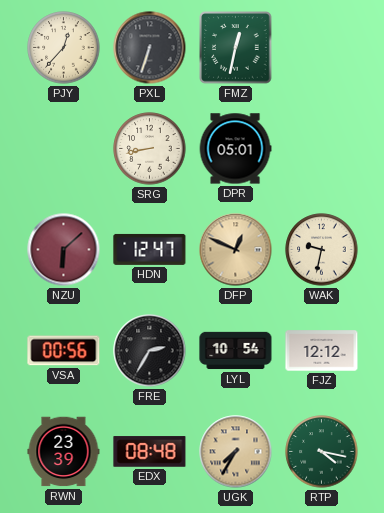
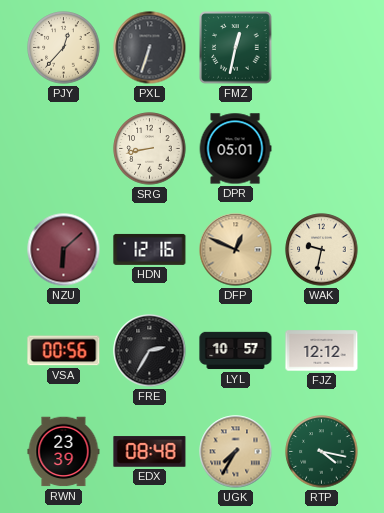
HDN: 12:47 -> 12:16 (150, 249)
LYL: 10:54 -> 10:57 (236, 351)
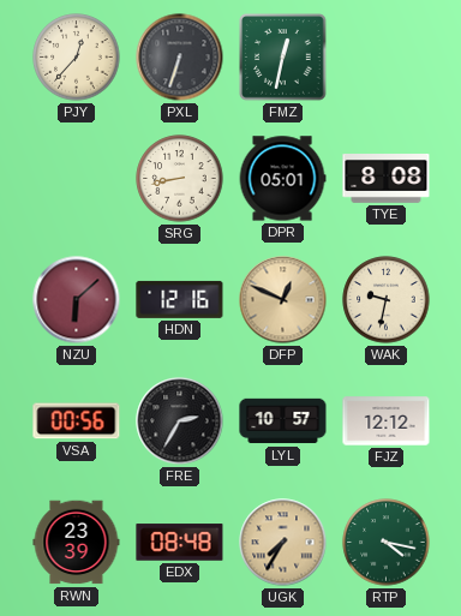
TYE: none -> 8:08 (387, 179)
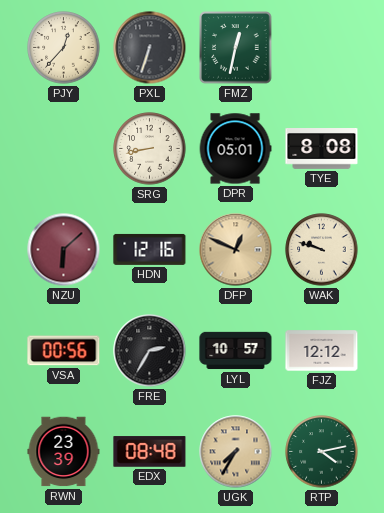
WAK: 9:32 -> 9:48 (322, 250)
RTP: 4:17 -> 4:13 (322, 452)
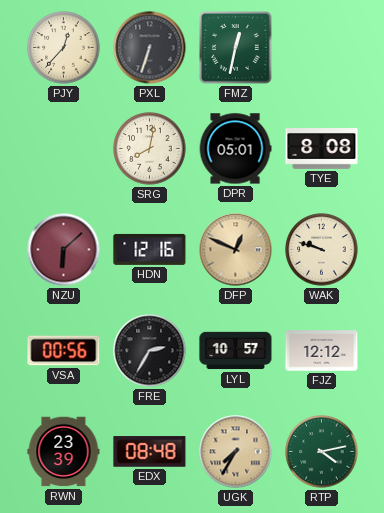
SRG: 8:43 -> 8:02 (150, 149)
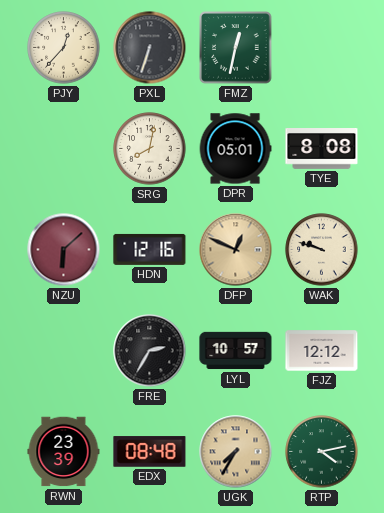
VSA: 00:56 -> none (64, 351)
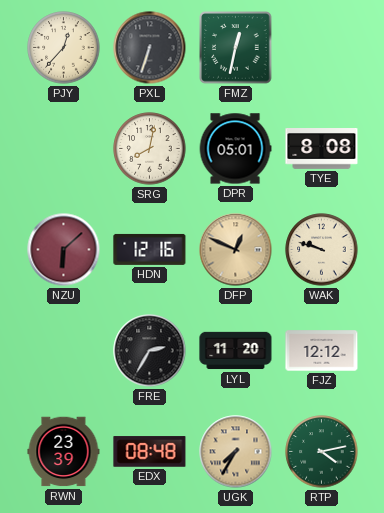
LYL: 10:57 -> 11:20 (236, 351)
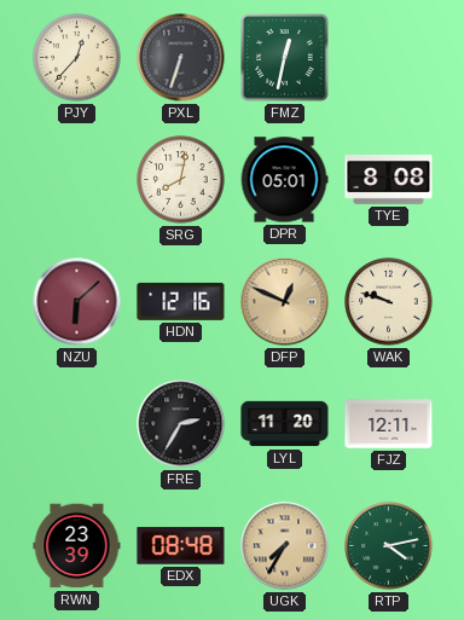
FJZ: 12:12 -> 12:11 (389, 424)
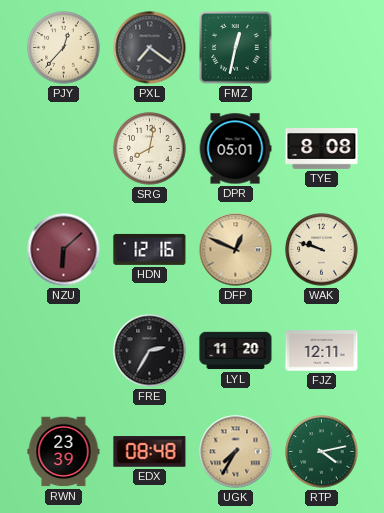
PXL: 6:33 -> 7:21 (150, 48)
